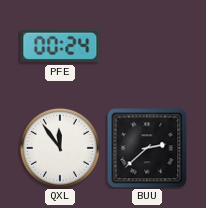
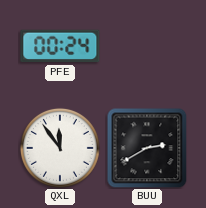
BUU: 2:38 -> 2:40 (147, 148)
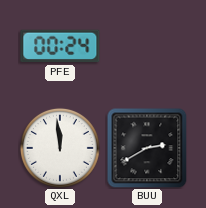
QXL: 11:54 -> 11:59 (60, 148)
